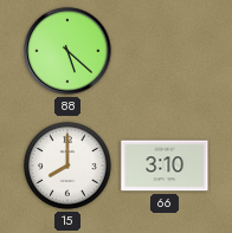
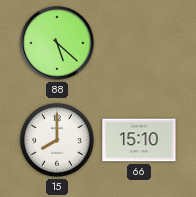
66: 3:10 -> 15:10 (139, 140)
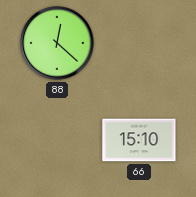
88: 5:22 -> 12:22 (57, 43)
15: 8:00 -> none (57, 140)
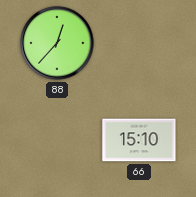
88: 12:22 -> 12:37 (57, 43)
